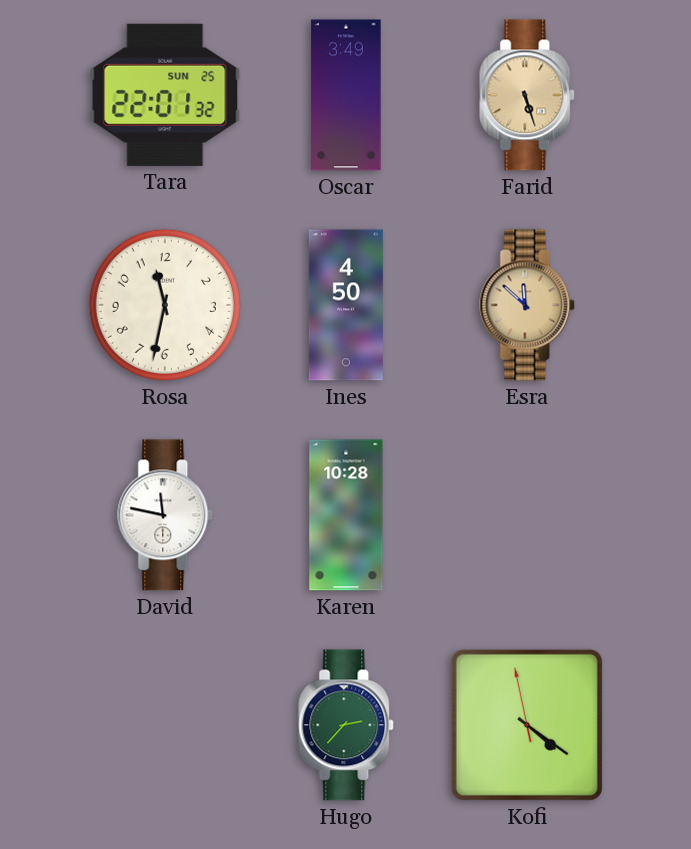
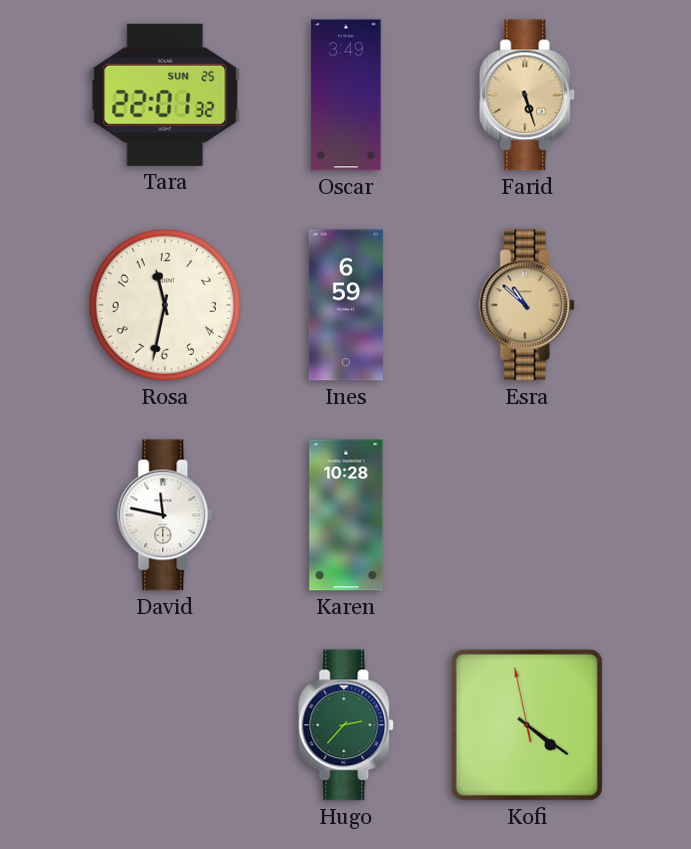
Ines: 4:50 -> 6:59 (346, 305)
Esra: 11:52 -> 10:52 (528, 305)
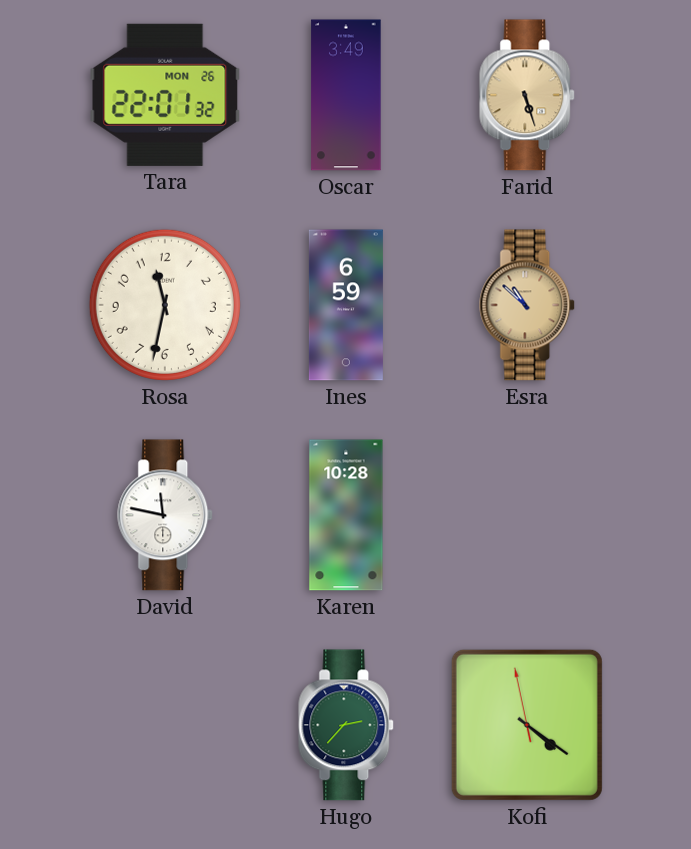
Tara date: SUN 25 -> MON 26 (165, 95)
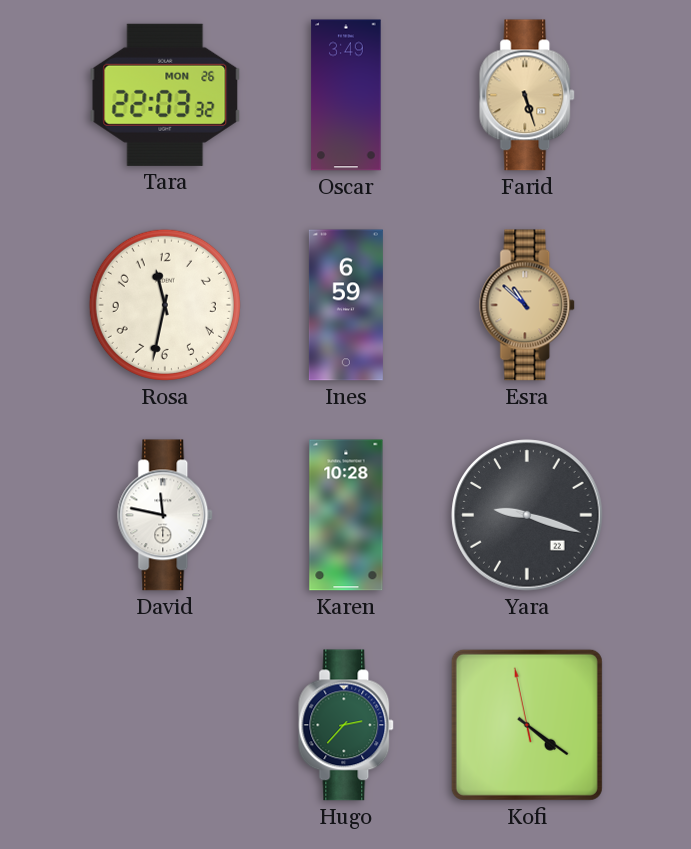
Tara: 22:01 -> 22:03 (165, 95)
Yara: none -> 9:18 (527, 515)
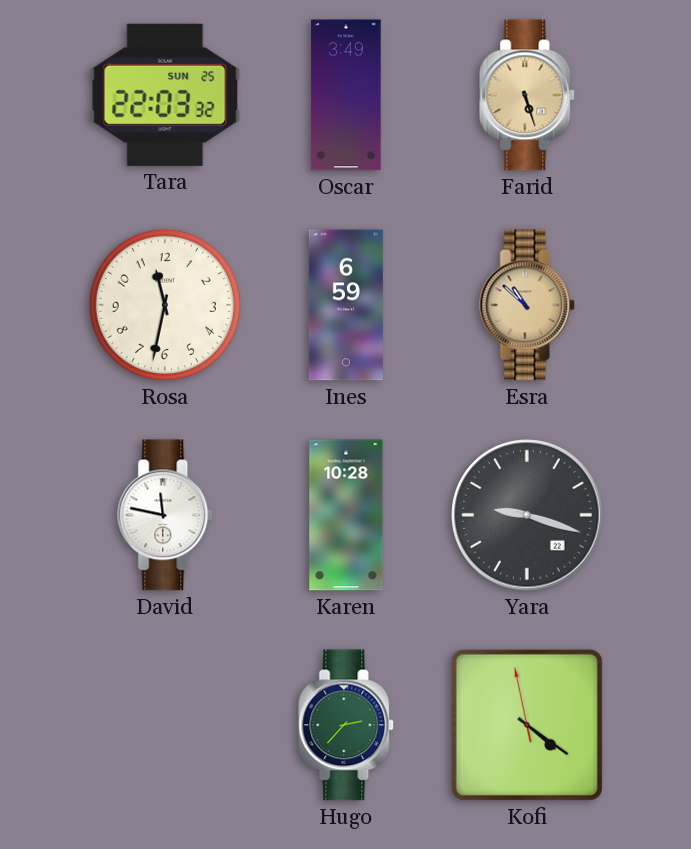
Tara date: MON 26 -> SUN 25 (165, 95)
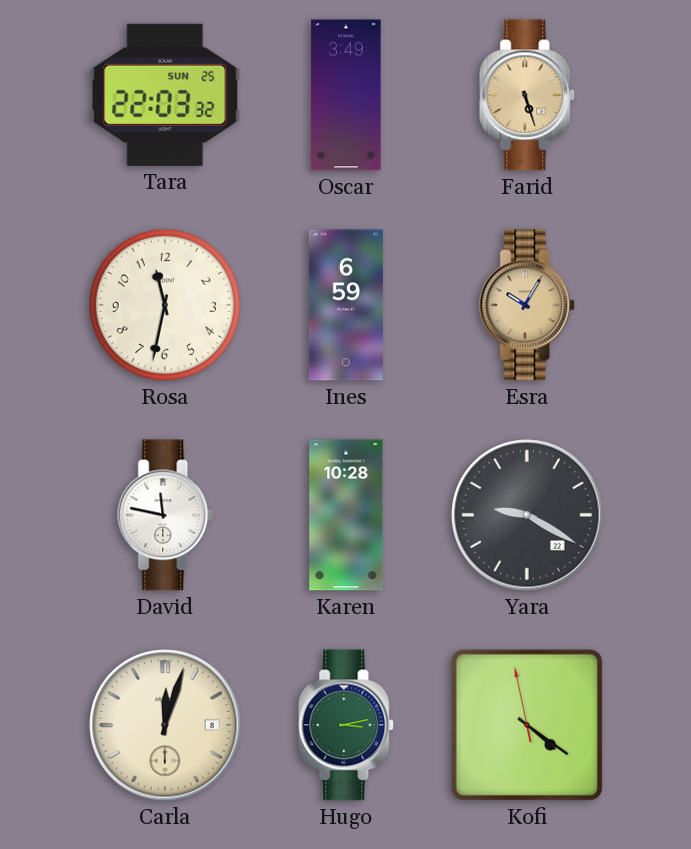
Esra: 10:52 -> 10:05 (528, 305)
Yara: 9:18 -> 9:20 (527, 515)
Carla: none -> 12:03 (165, 725)
Hugo: 2:37 -> 3:13 (347, 725)
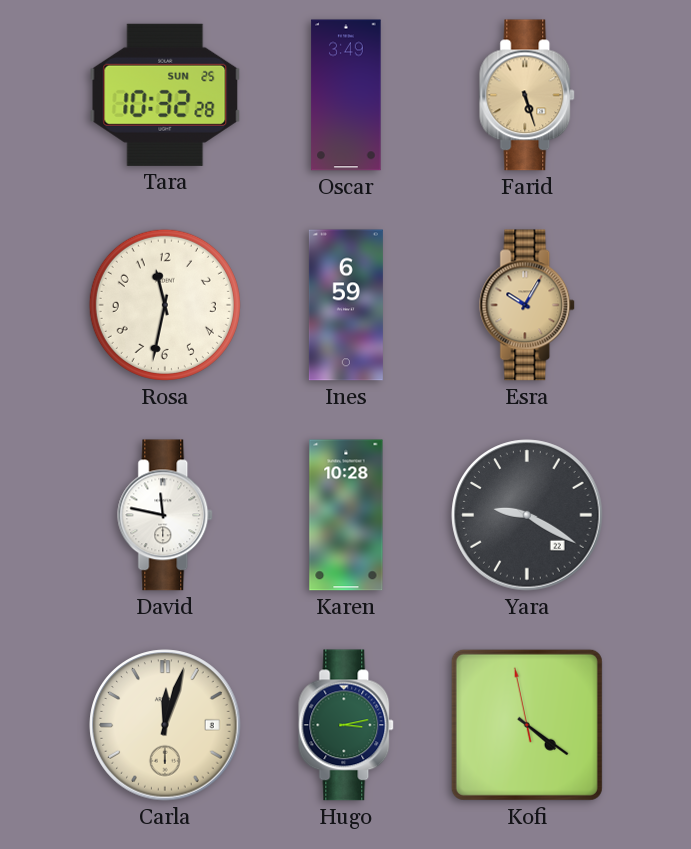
Tara: 22:03 -> 10:32 (165, 95)
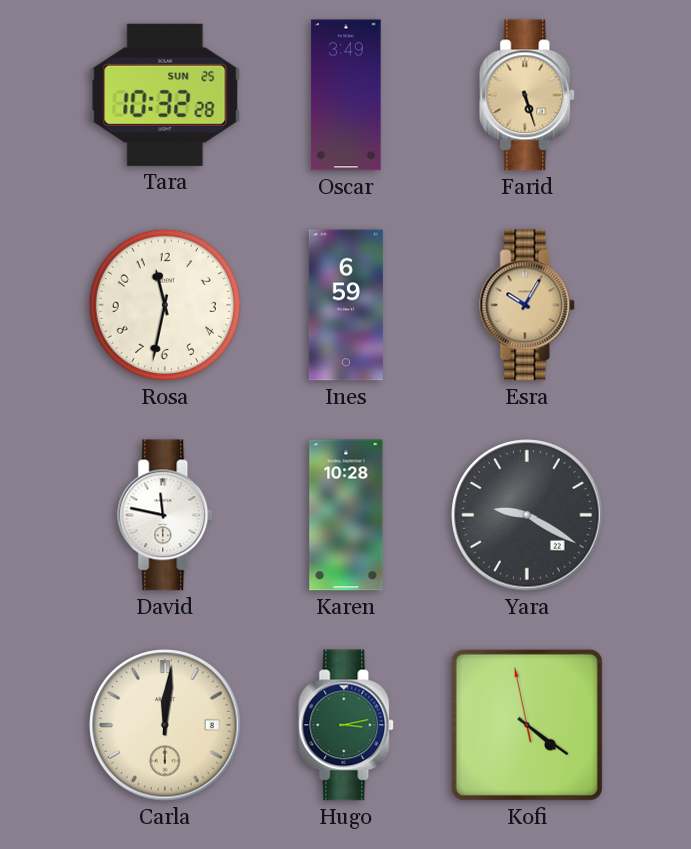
Carla: 12:03 -> 12:01 (165, 725)
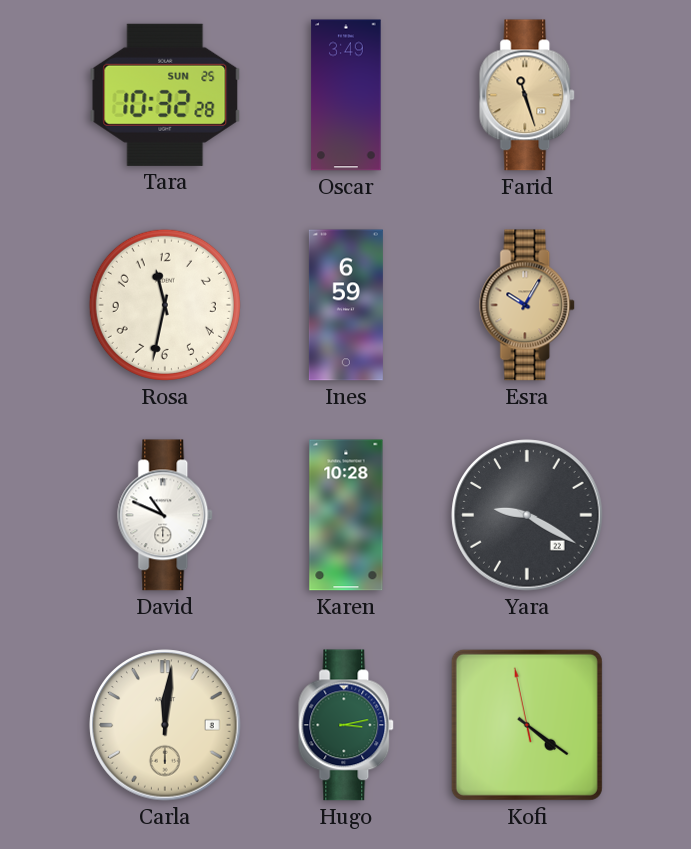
Farid: 5:27 -> 11:27 (528, 95)
David: 11:47 -> 10:49 (166, 515)
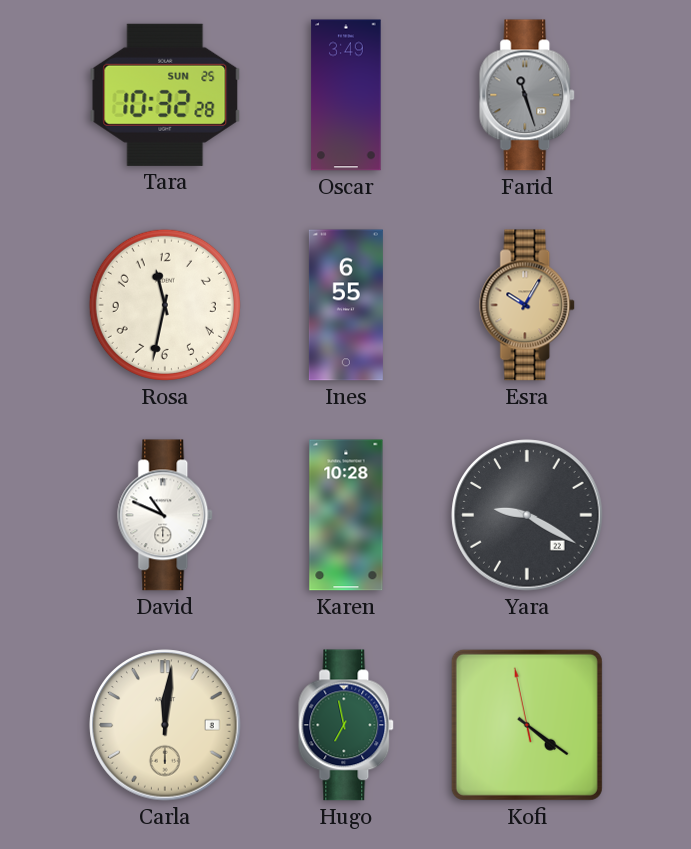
Farid dial: champagne -> grey (528, 95)
Ines: 6:59 -> 6:55 (346, 305)
Hugo: 3:13 -> 6:58 (347, 725)
